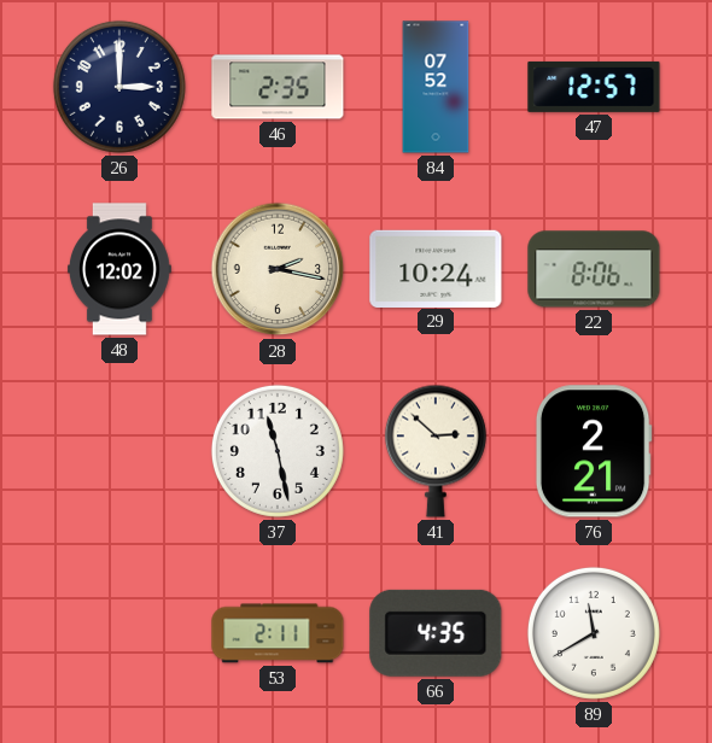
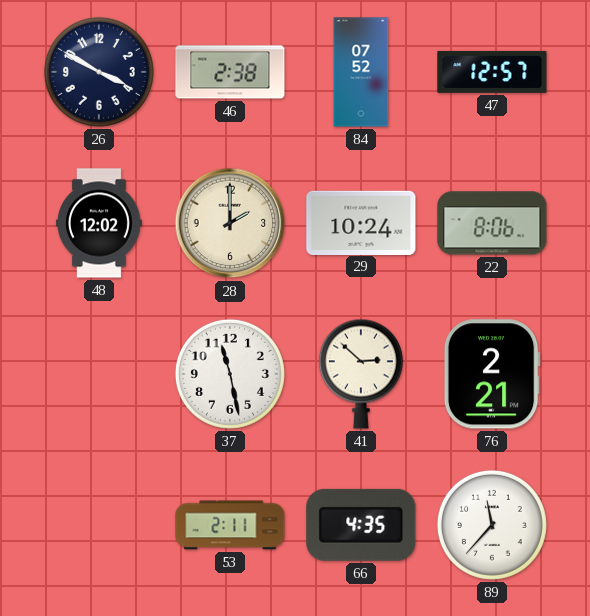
26: 3:00 -> 3:50 (99, 72)
46: 2:35 -> 2:38 (230, 72)
28: 2:17 -> 2:00 (230, 223)
89: 11:40 -> 11:37 (492, 525)
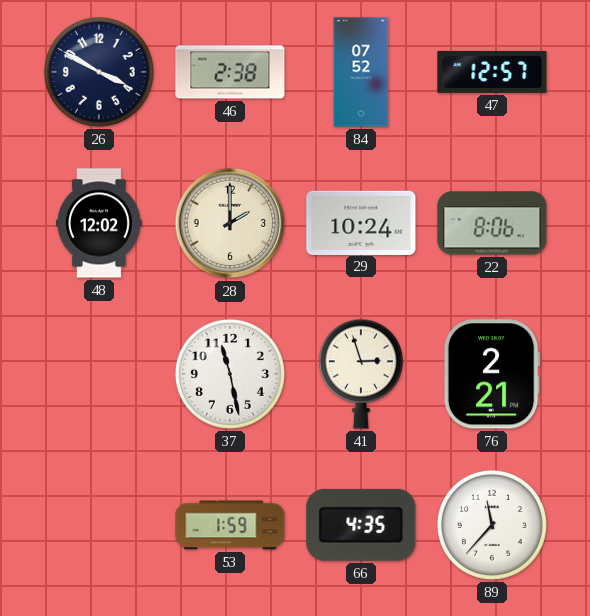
41: 2:52 -> 2:57 (361, 374)
53: 2:11 -> 1:59 (230, 525)
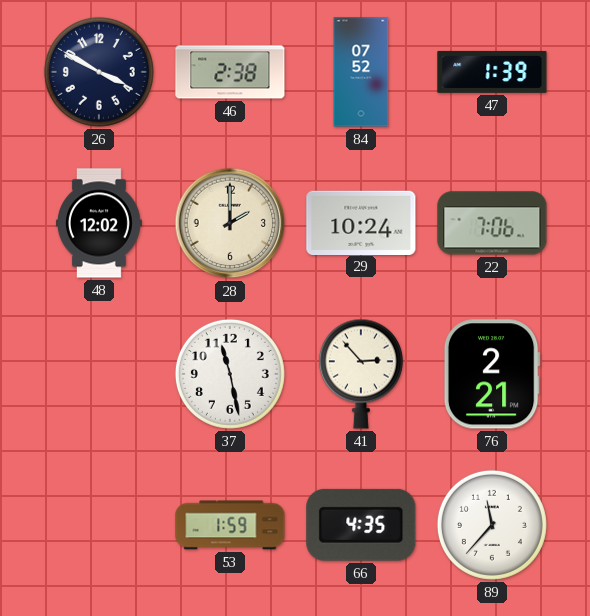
47: 12:57 -> 1:39 (492, 72)
22: 8:06 -> 7:06 (492, 223)
41: 2:57 -> 2:53 (361, 374)
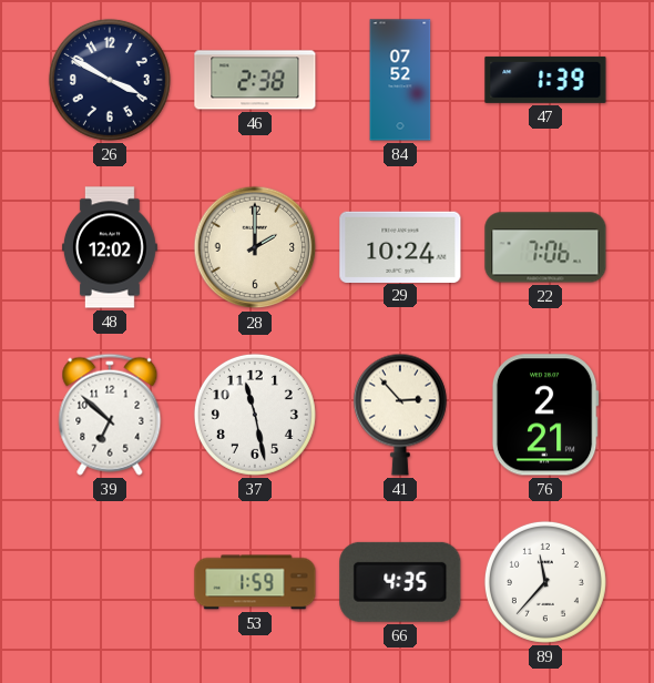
39: none -> 6:52 (110, 415)
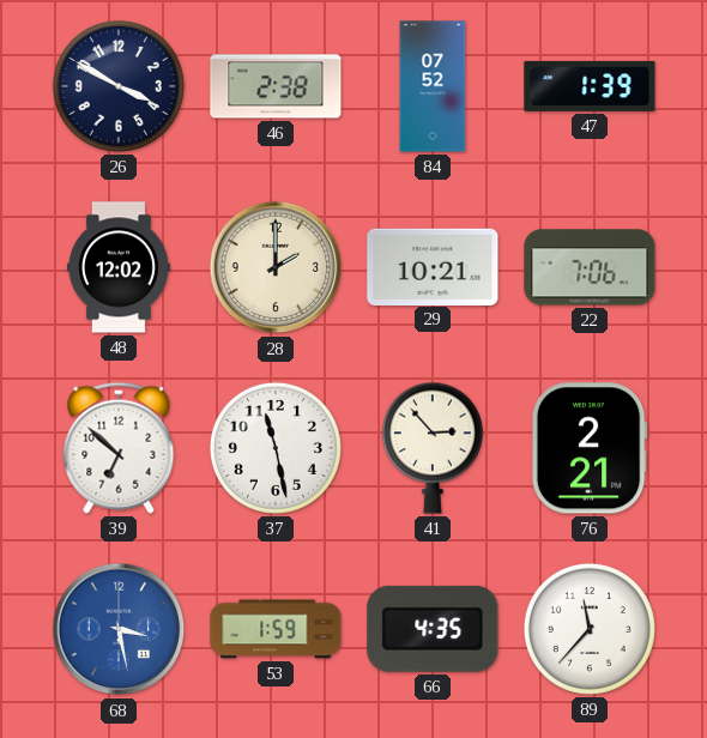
29: 10:24 -> 10:21 (433, 266)
68: none -> 3:28 (119, 629)
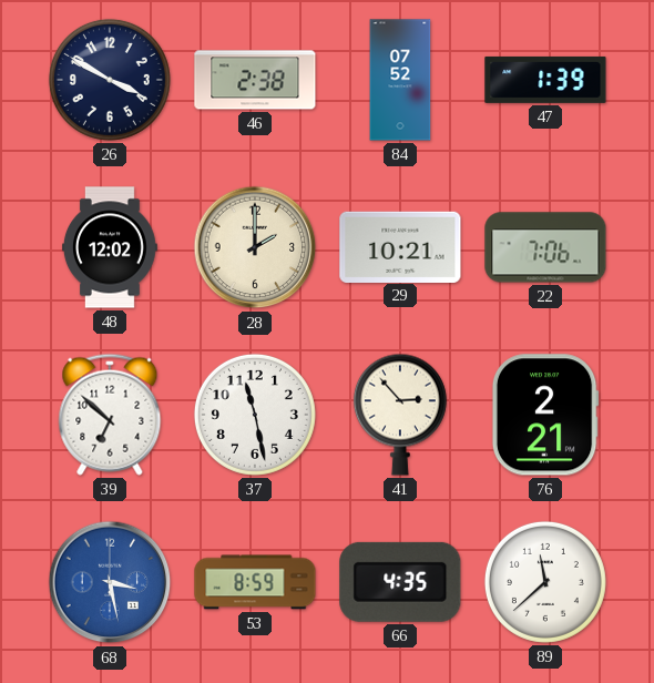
53: 1:59 -> 8:59 (255, 582)
89: 11:37 -> 11:38 (545, 582)
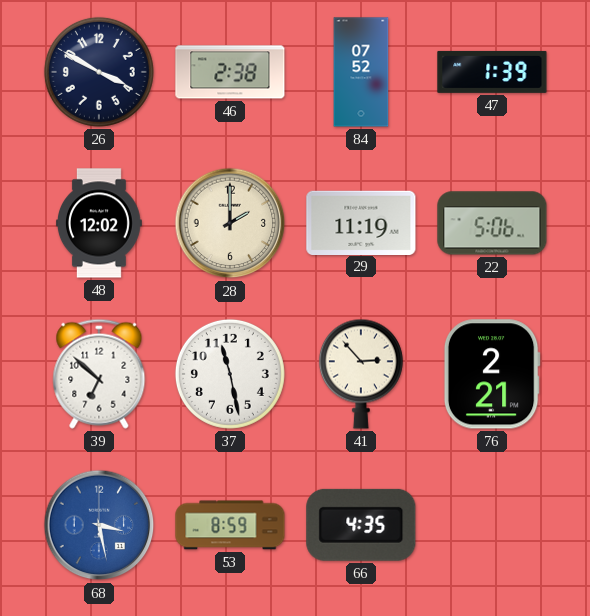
29: 10:21 -> 11:19 (361, 222)
22: 7:06 -> 5:06 (492, 223)
89: 11:38 -> none (545, 582)
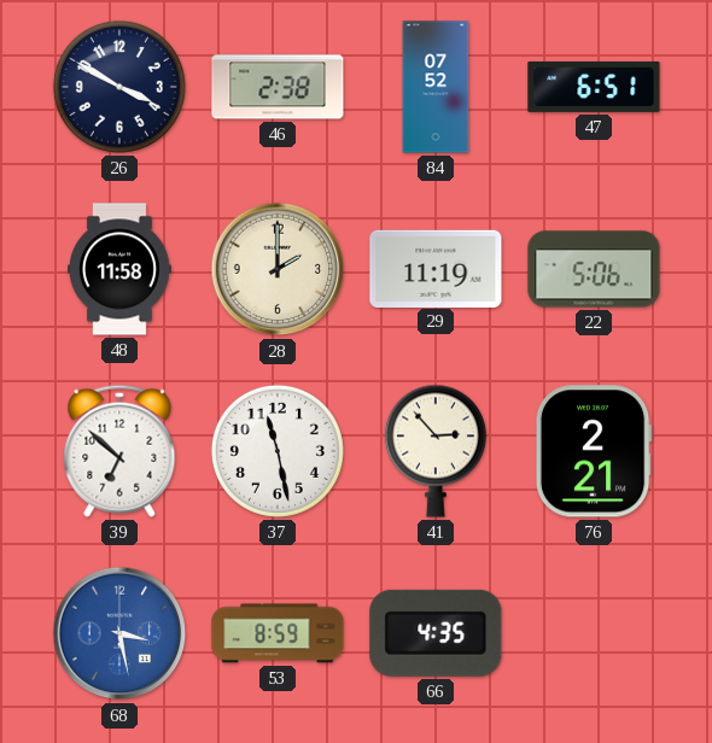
47: 1:39 -> 6:51 (594, 87)
48: 12:02 -> 11:58 (119, 269)
